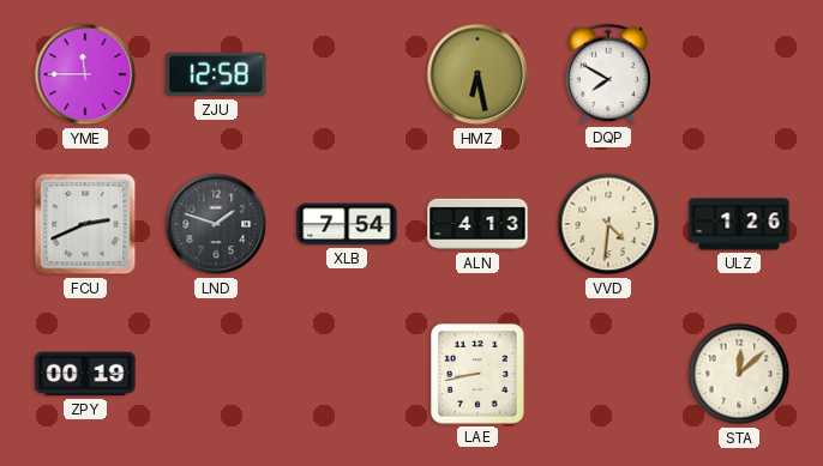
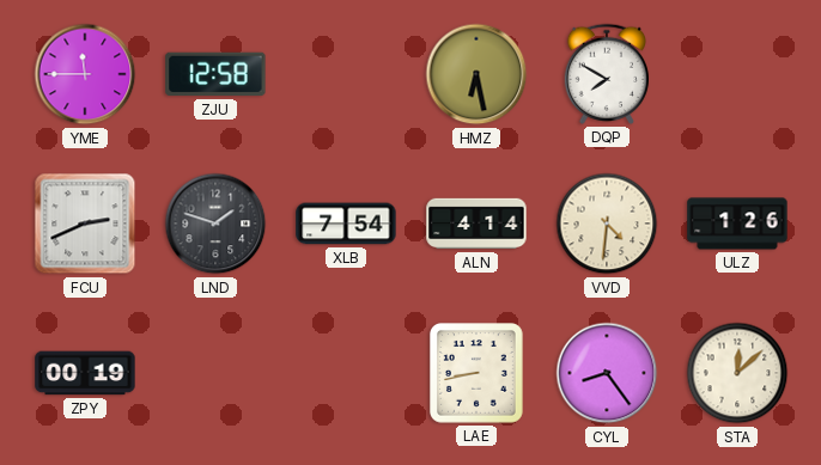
ALN: 4:13 -> 4:14 (476, 224)
CYL: none -> 8:24 (607, 373)
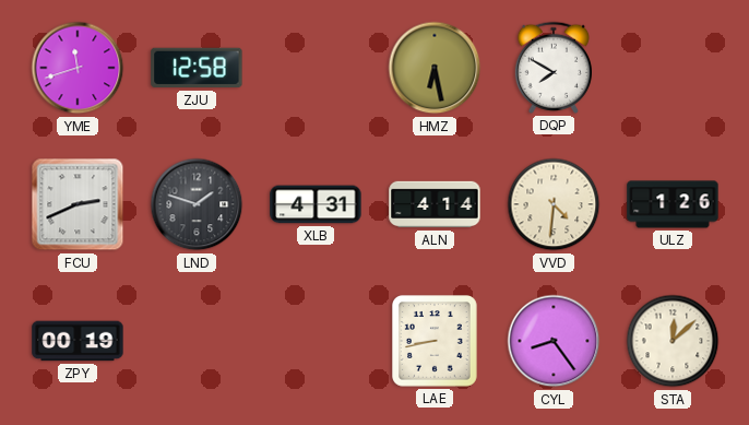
YME: 11:45 -> 11:42 (78, 68)
XLB: 7:54 -> 4:31 (316, 204)
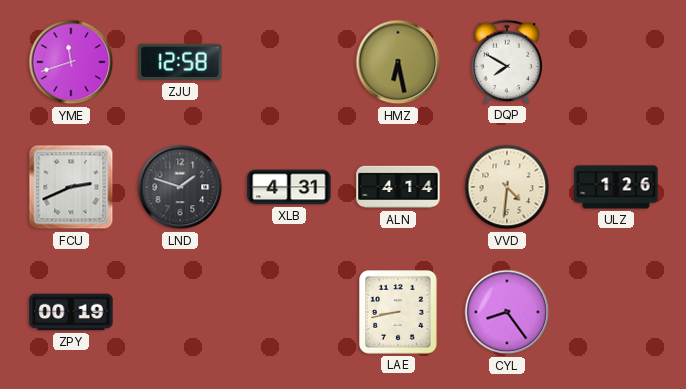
STA: 12:08 -> none (673, 341)
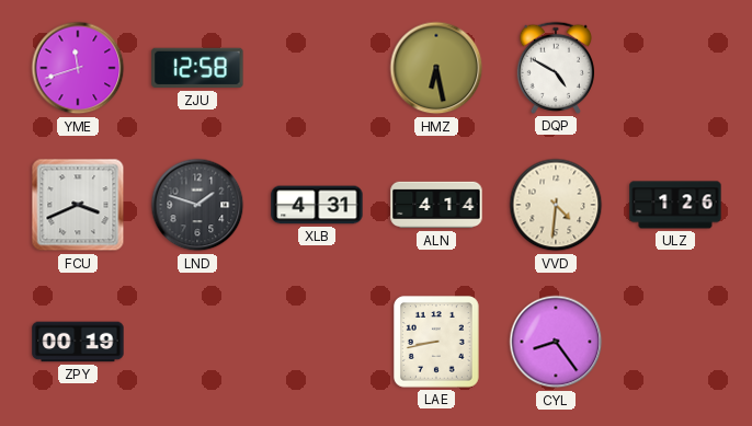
DQP: 7:50 -> 4:50 (555, 68)
FCU: 2:41 -> 3:41 (78, 205)
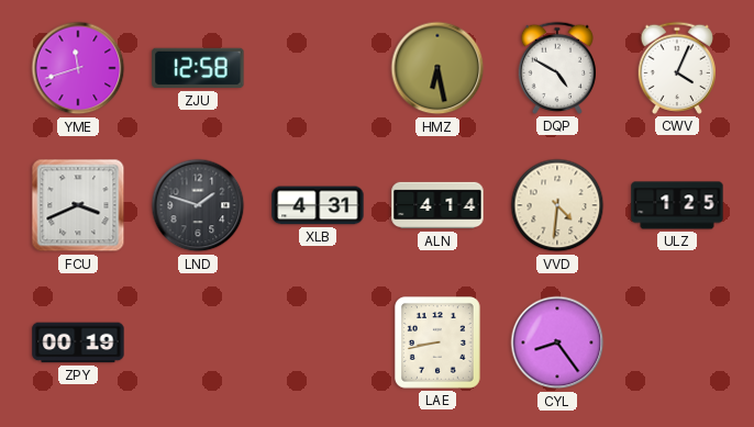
CWV: none -> 4:04 (676, 68)
ULZ: 1:26 -> 1:25 (677, 205)
